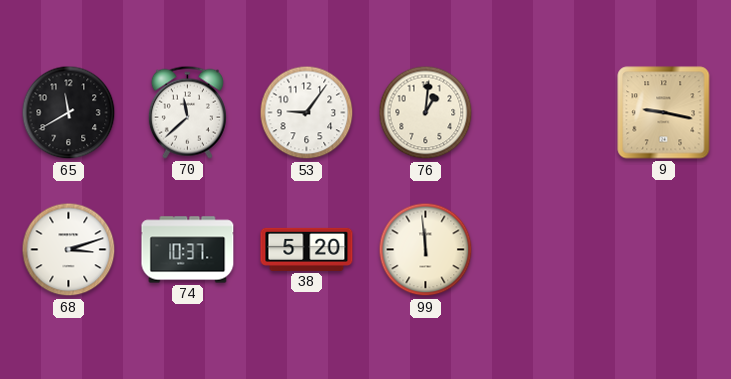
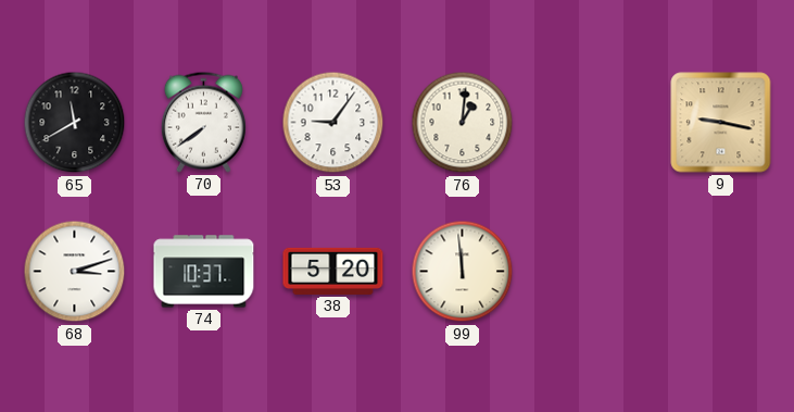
70: 11:38 -> 7:39 (203, 122)
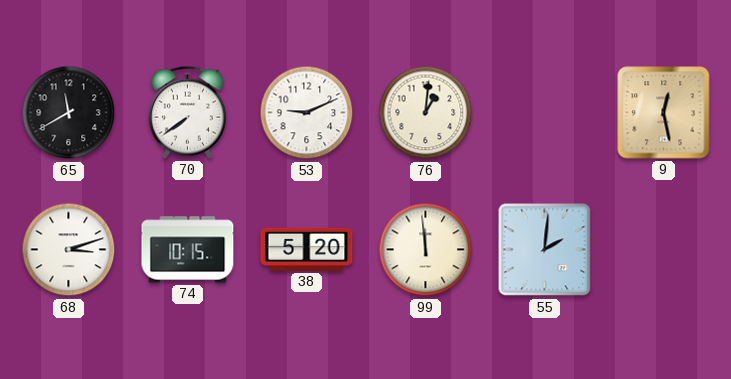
53: 9:06 -> 9:11 (307, 113)
9: 9:17 -> 12:28 (664, 113)
74: 10:37 -> 10:15 (188, 250)
55: none -> 2:01 (545, 250)
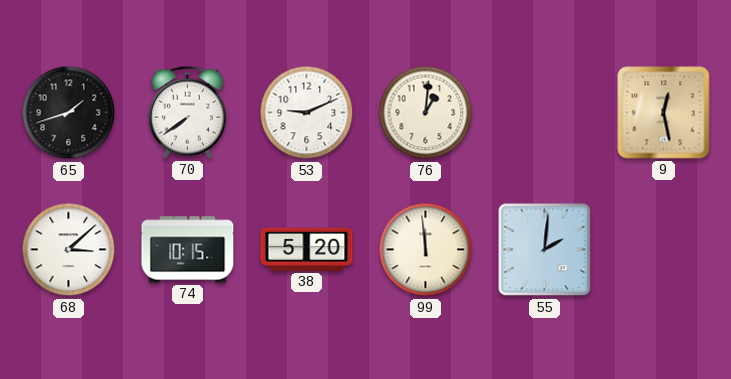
65: 11:40 -> 1:42 (69, 113)
68: 3:12 -> 3:08 (69, 250)
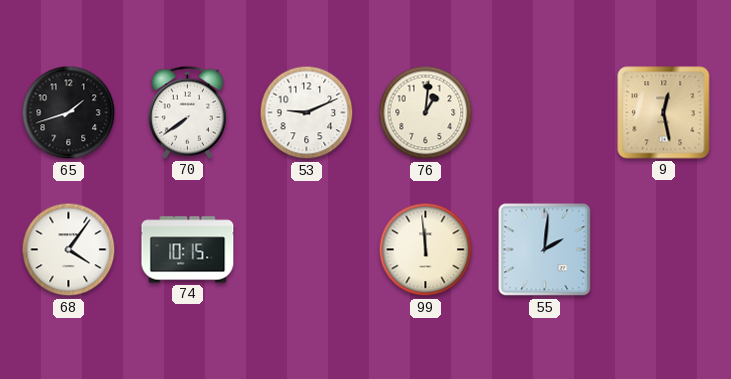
68: 3:08 -> 4:06 (69, 250)
38: 5:20 -> none (307, 249)
